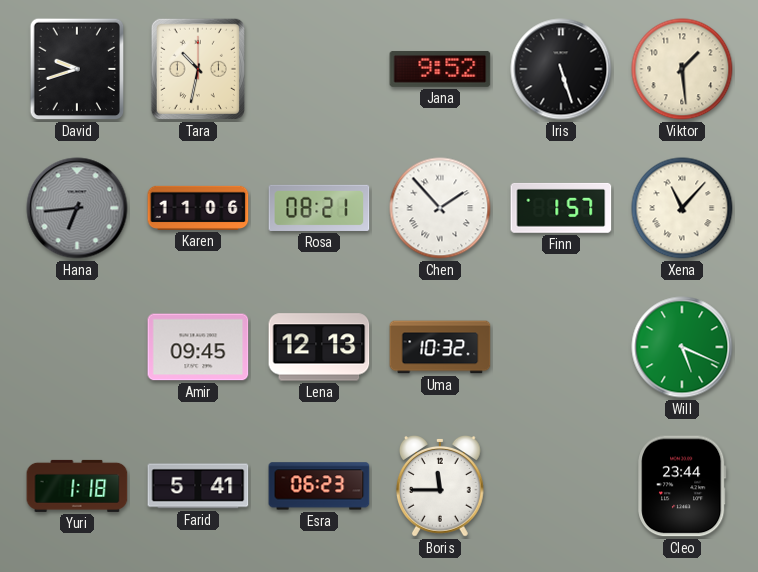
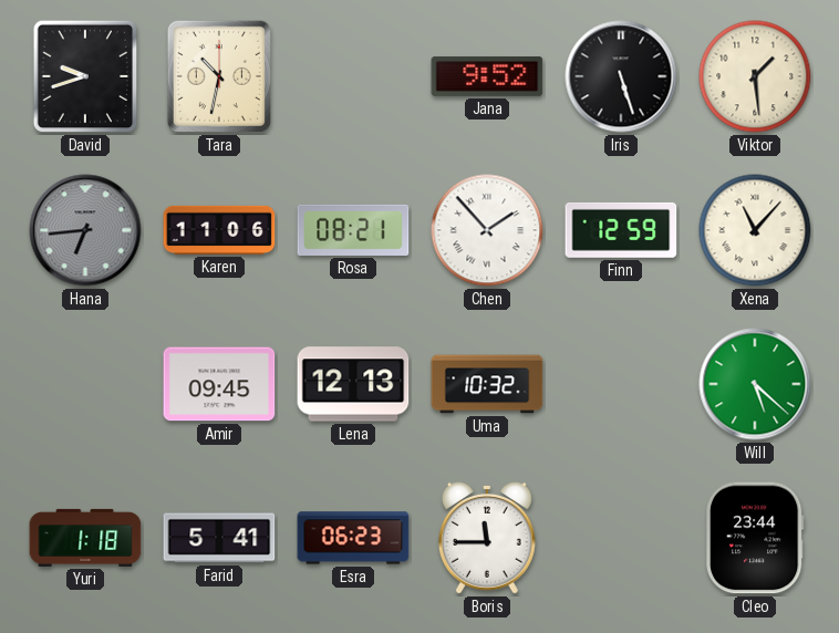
Finn: 1:57 -> 12:59 (621, 230)
Will: 5:19 -> 5:22 (755, 384)
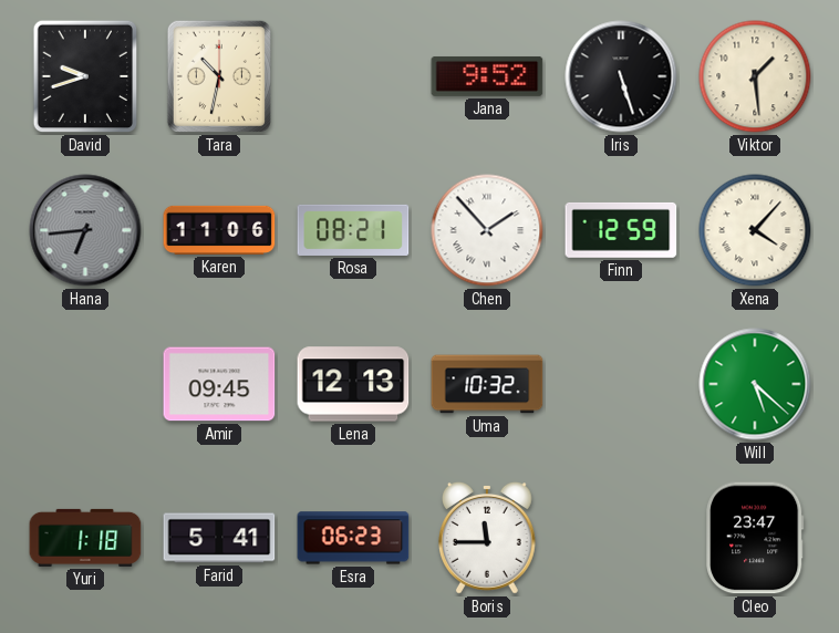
Xena: 11:07 -> 4:07 (755, 230)
Cleo: 23:44 -> 23:47 (755, 538)
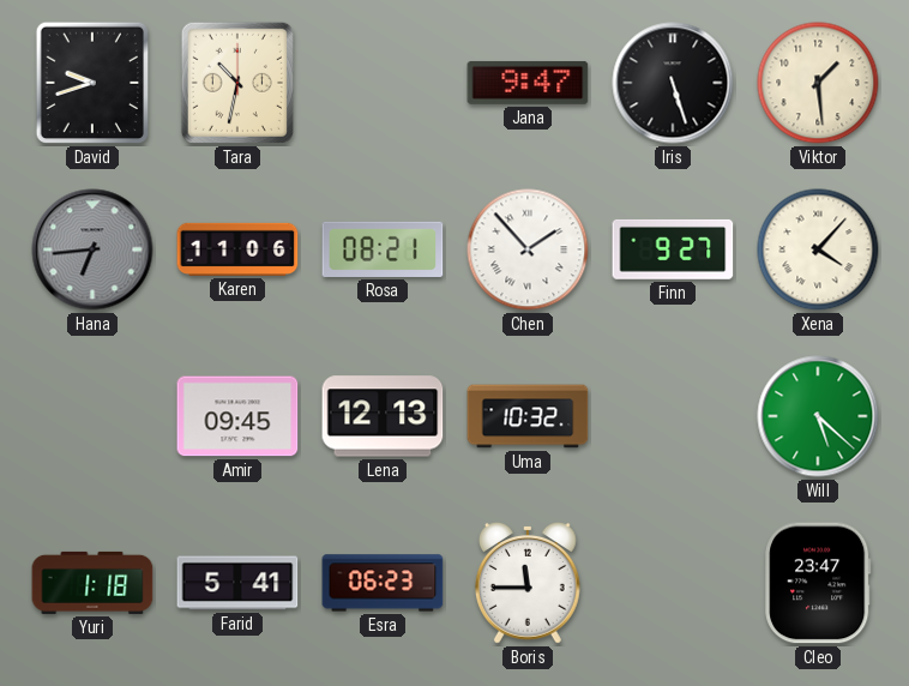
Jana: 9:52 -> 9:47 (528, 83)
Finn: 12:59 -> 9:27 (673, 249)
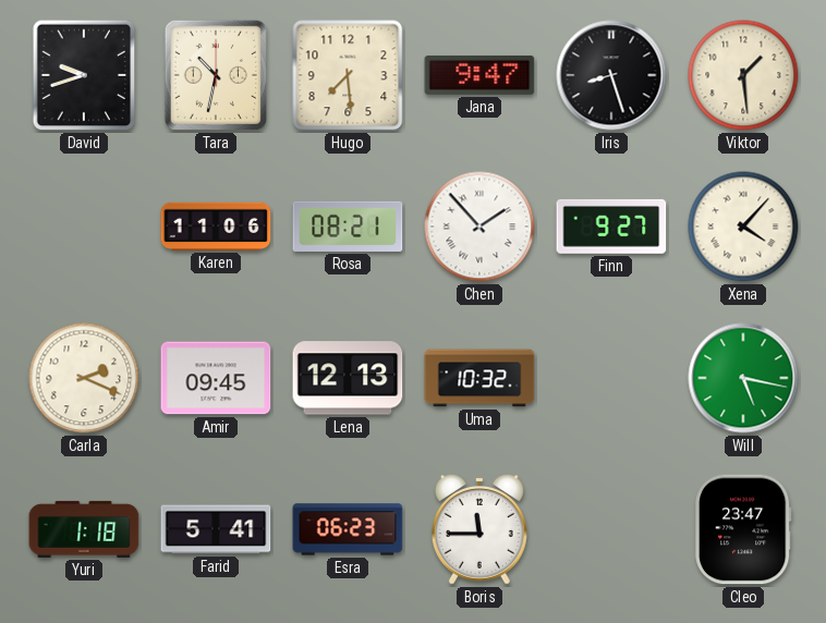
Hugo: none -> 7:29 (348, 75)
Iris: 5:27 -> 8:27 (611, 75)
Hana: 6:44 -> none (92, 249)
Carla: none -> 2:19 (84, 378)
Will: 5:22 -> 5:17 (743, 378)
